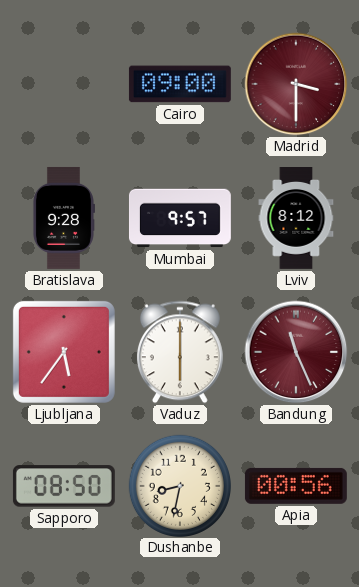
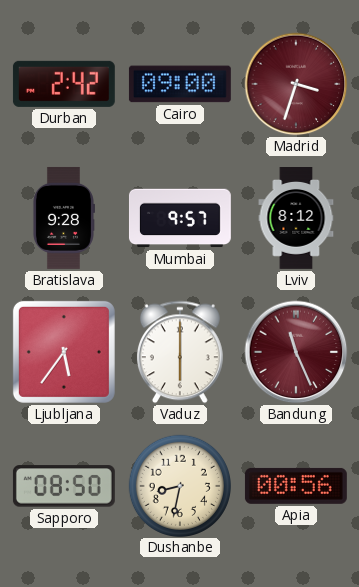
Durban: none -> 2:42 (64, 84)
Madrid: 3:30 -> 3:33 (296, 84)
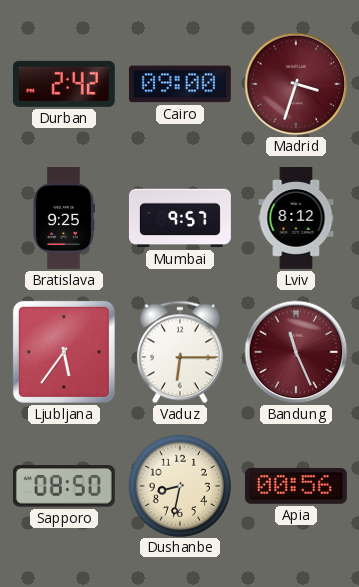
Bratislava: 9:28 -> 9:25 (63, 218)
Vaduz: 6:00 -> 6:15 (180, 352)
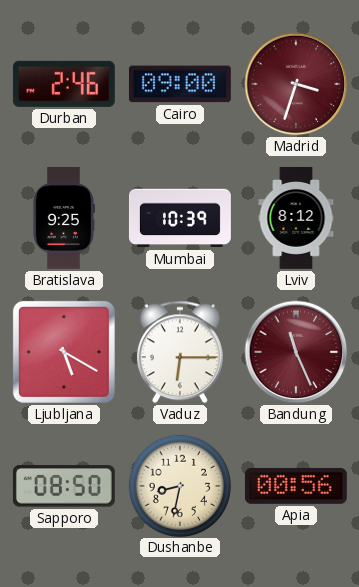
Durban: 2:42 -> 2:46 (64, 84)
Mumbai: 9:57 -> 10:39 (180, 218)
Ljubljana: 5:36 -> 5:20 (64, 352)
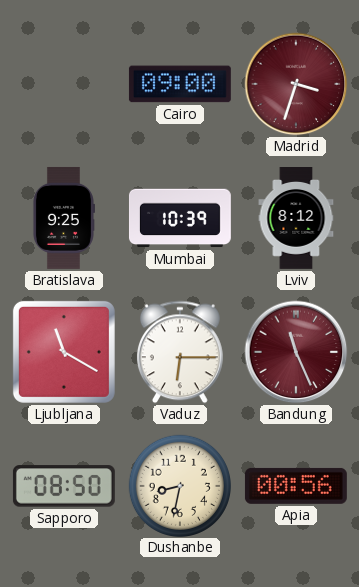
Durban: 2:46 -> none (64, 84)
Ljubljana: 5:20 -> 11:20 (64, 352)
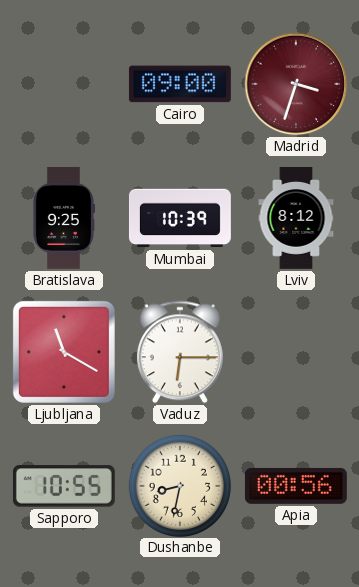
Bandung: 11:26 -> none (296, 352)
Sapporo: 08:50 -> 10:55 (64, 486)
